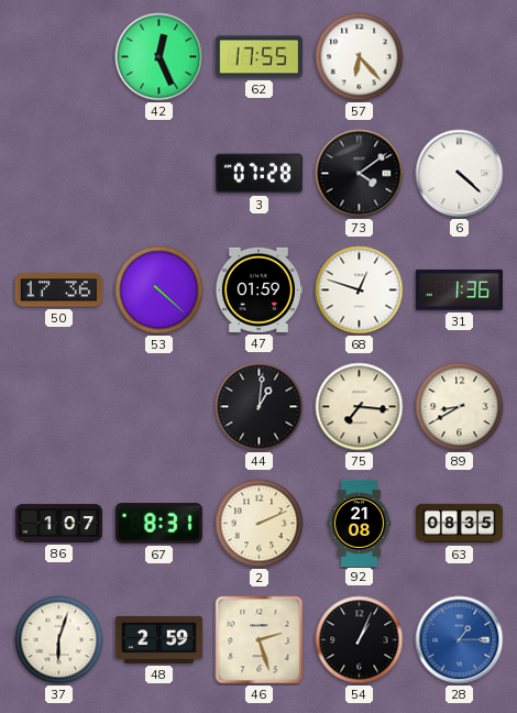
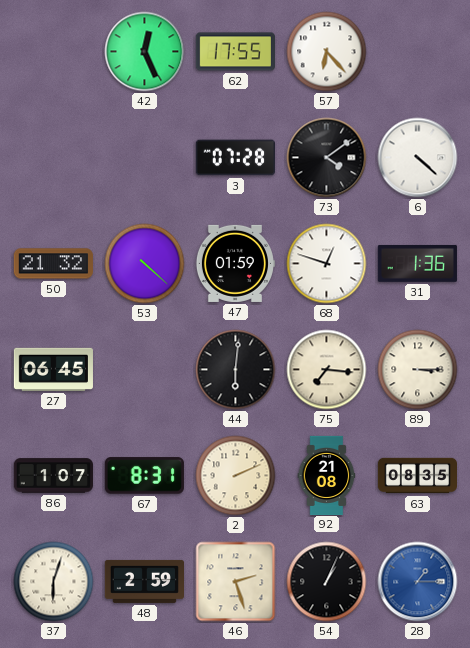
50: 17:36 -> 21:32 (53, 264)
27: none -> 06:45 (53, 369)
44: 1:01 -> 6:01 (236, 370)
89: 8:40 -> 3:15 (418, 370)
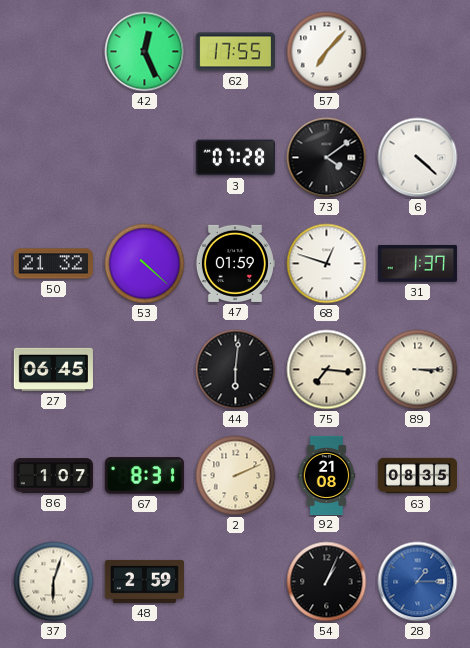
57: 6:23 -> 7:07 (327, 52)
31: 1:36 -> 1:37 (417, 263)
46: 2:27 -> none (236, 582)
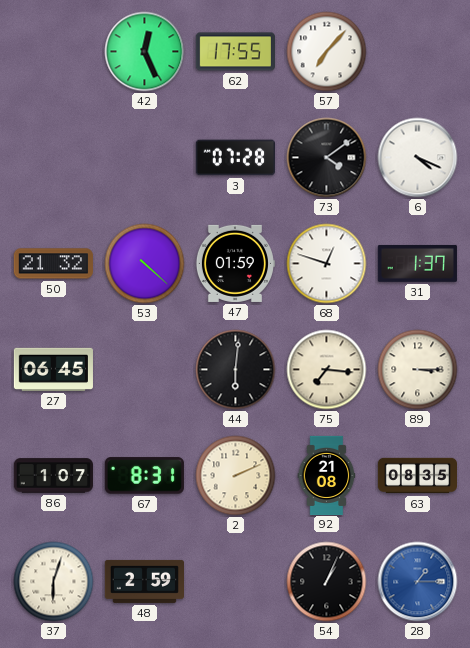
6: 4:22 -> 4:19 (418, 158)
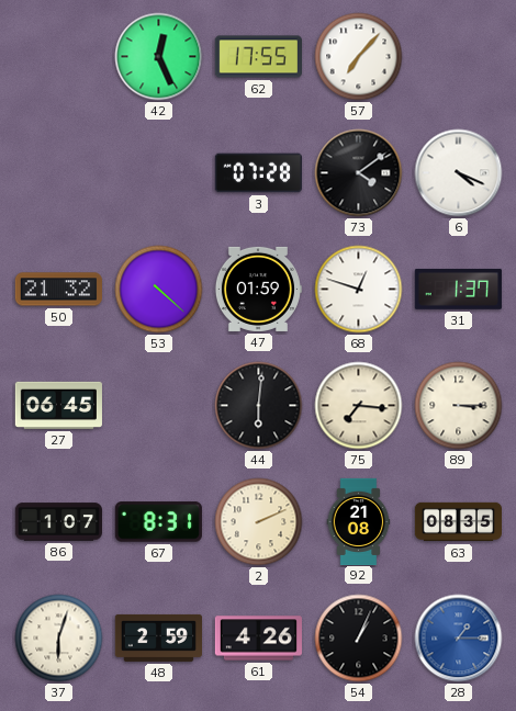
61: none -> 4:26 (258, 639)
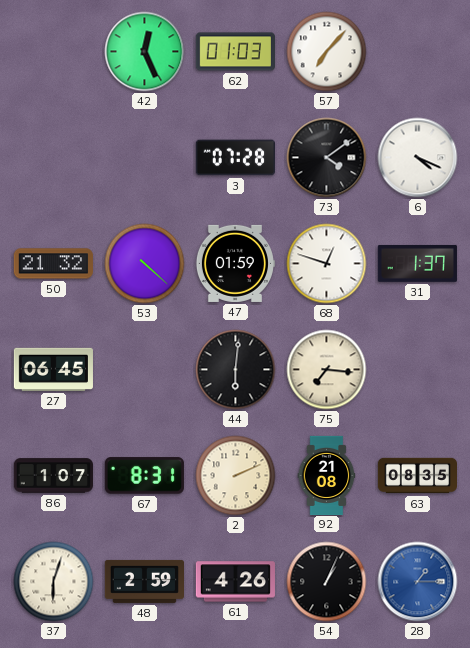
62: 17:55 -> 01:03 (235, 52)
89: 3:15 -> none (459, 406)
